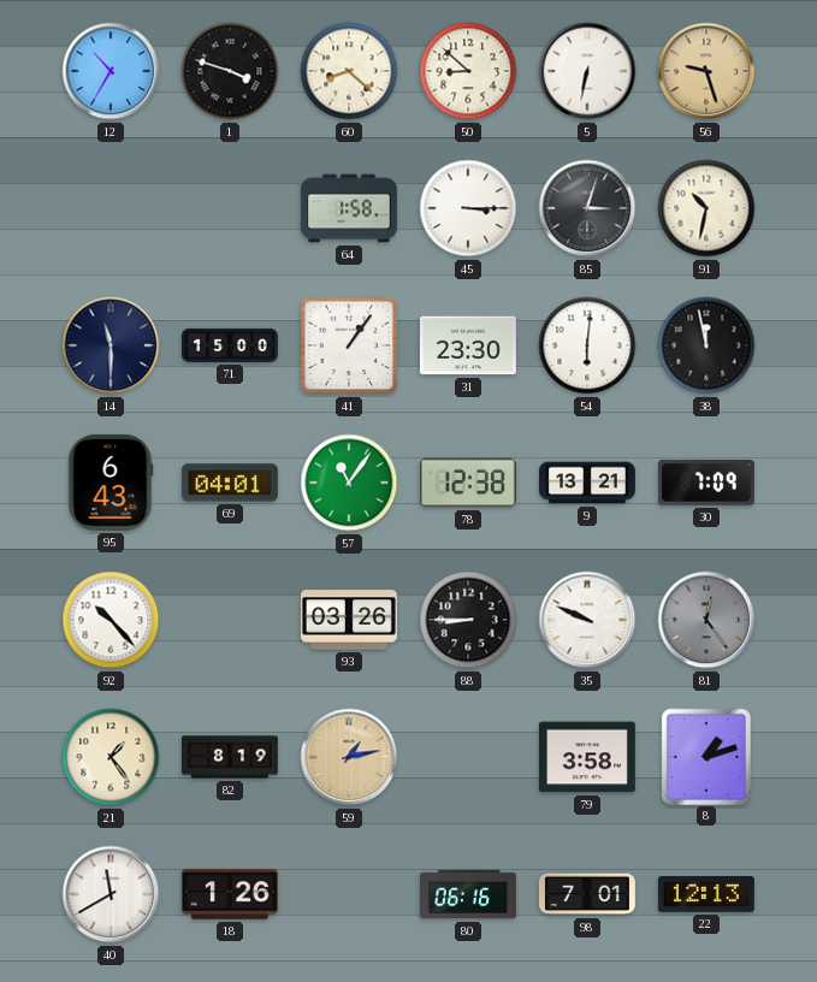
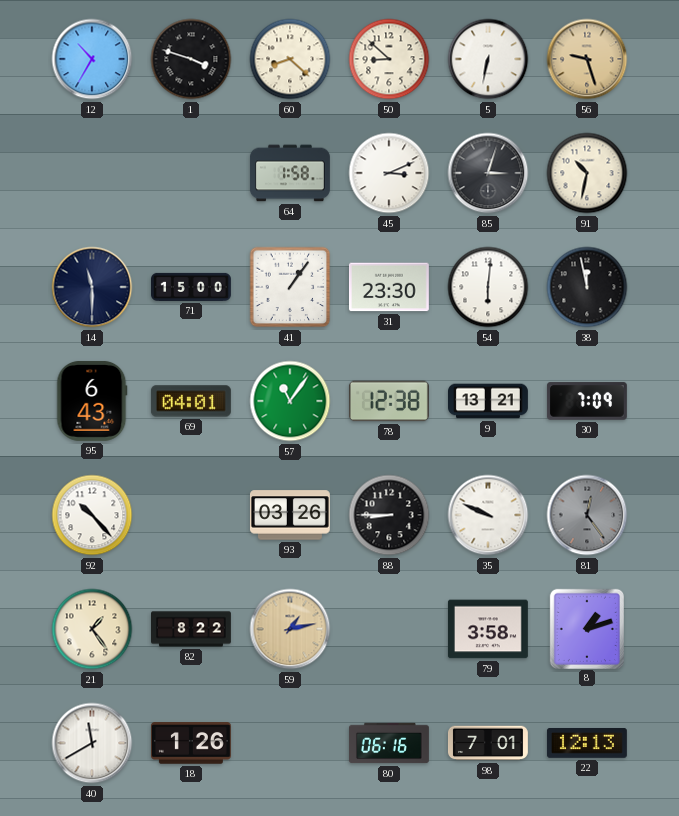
45: 3:15 -> 3:11 (389, 173)
82: 8:19 -> 8:22 (192, 629)
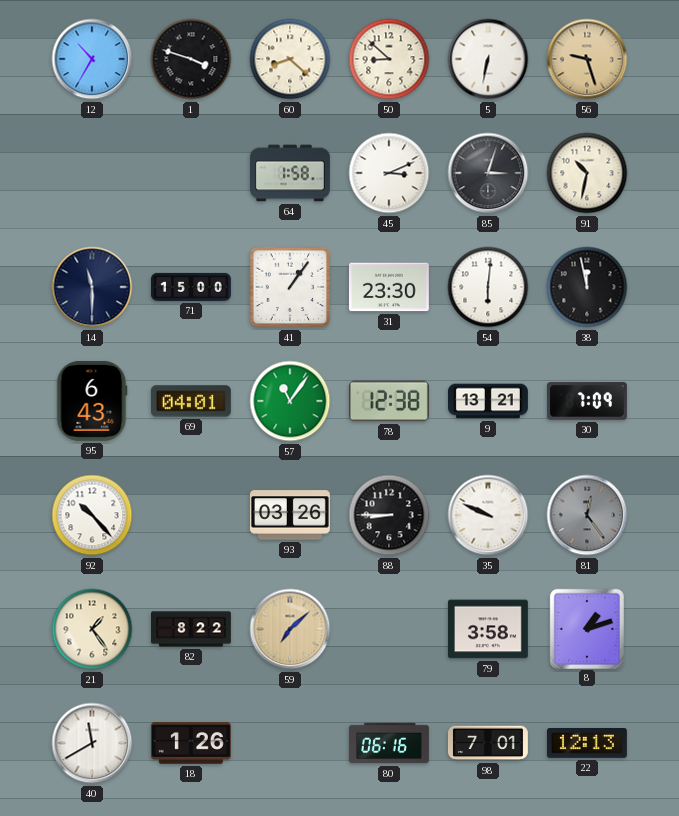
59: 1:13 -> 7:08 (290, 629)
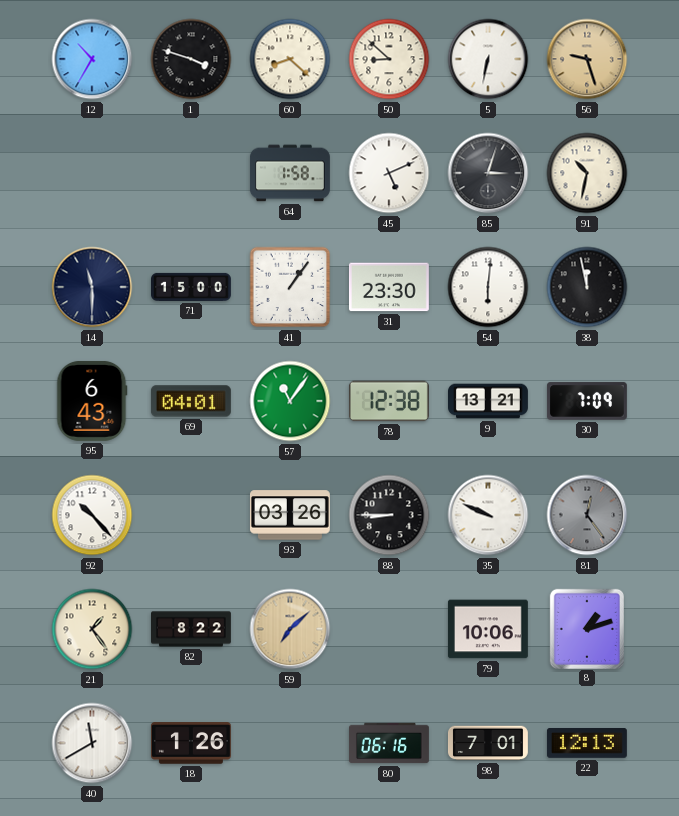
45: 3:11 -> 5:11 (389, 173)
79: 3:58 -> 10:06 (488, 629)
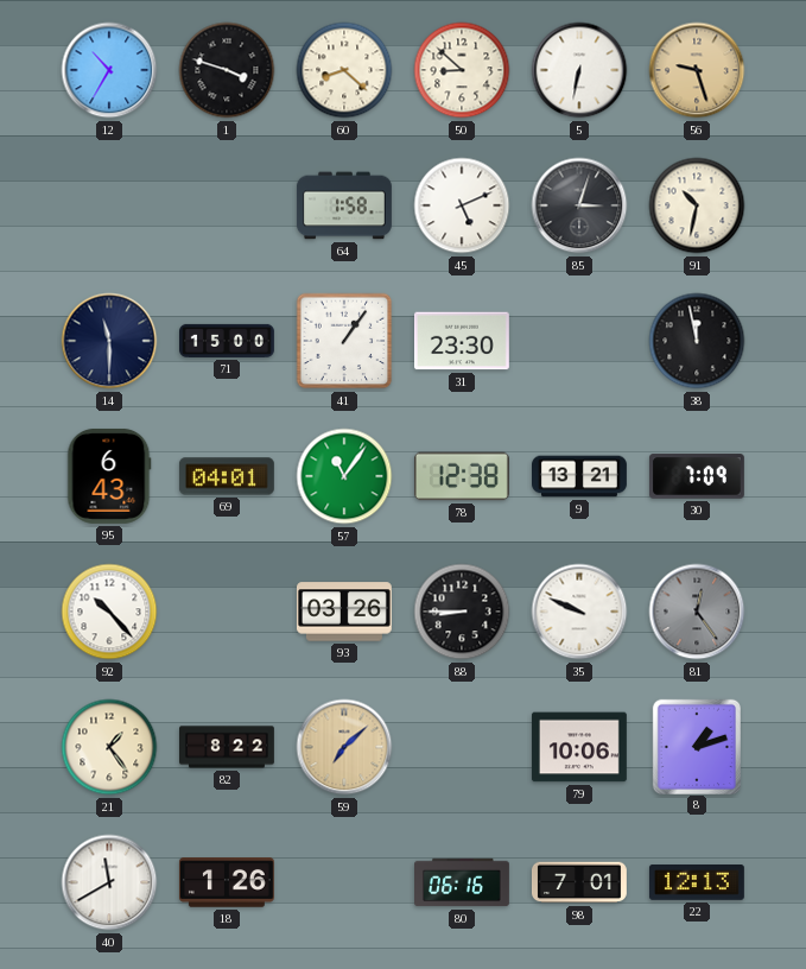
54: 6:01 -> none (488, 287)
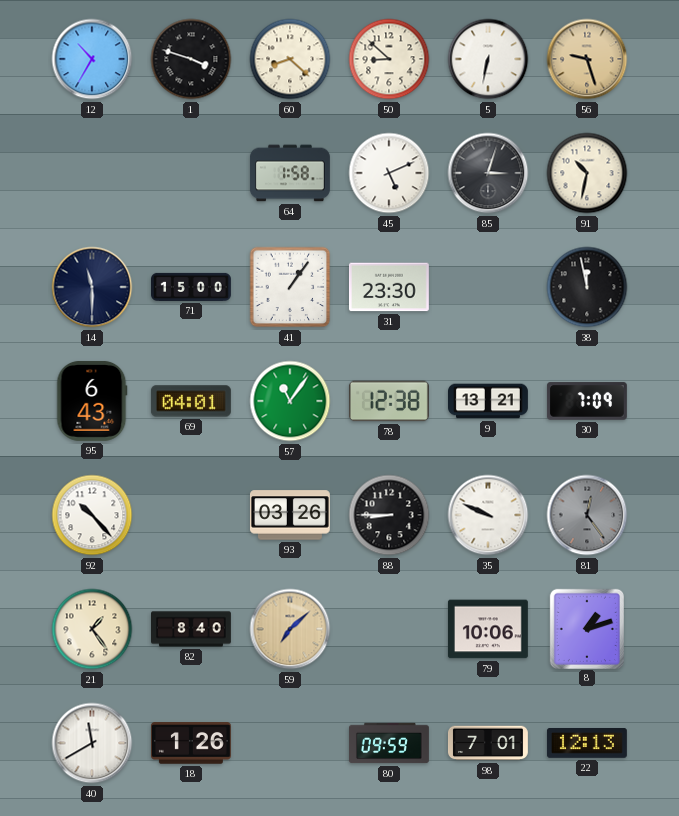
82: 8:22 -> 8:40 (192, 629)
80: 06:16 -> 09:59 (390, 743)
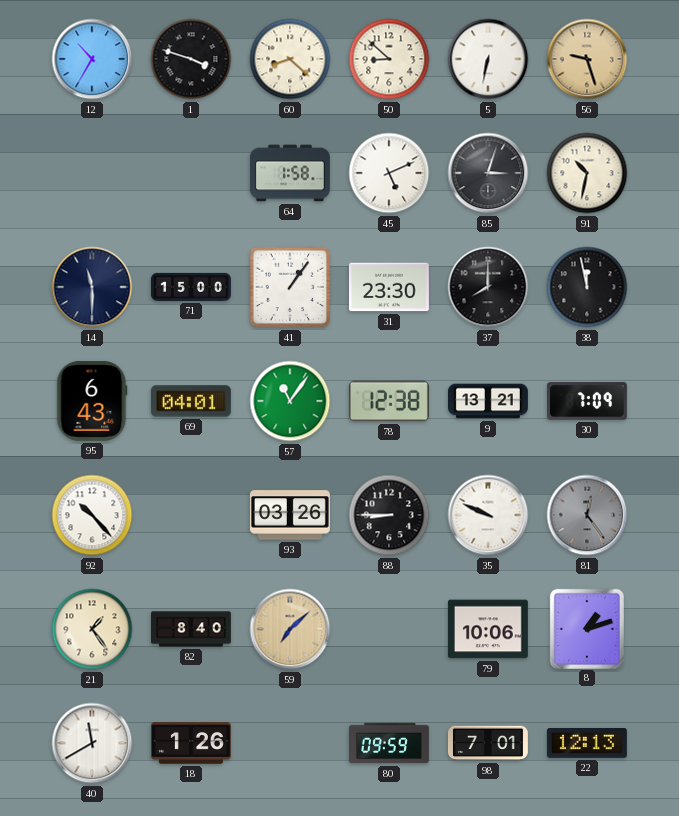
37: none -> 8:00 (488, 287)
